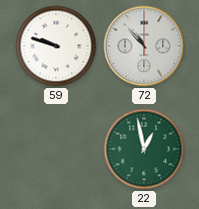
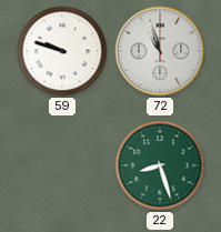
72: 10:53 -> 10:57 (160, 51)
22: 12:58 -> 8:27 (160, 165)
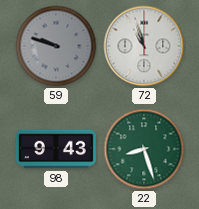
59 dial: white -> grey (56, 46)
98: none -> 9:43 (56, 149)
